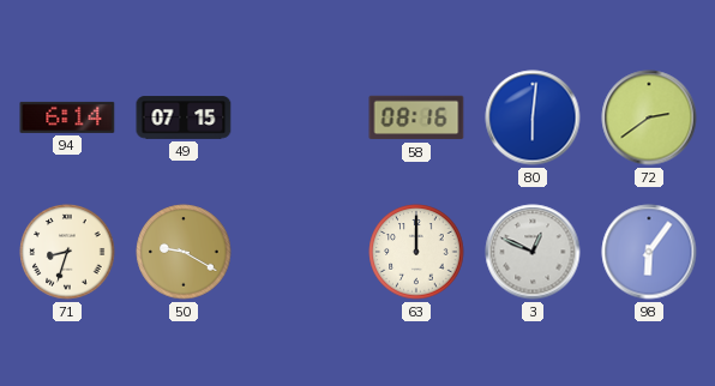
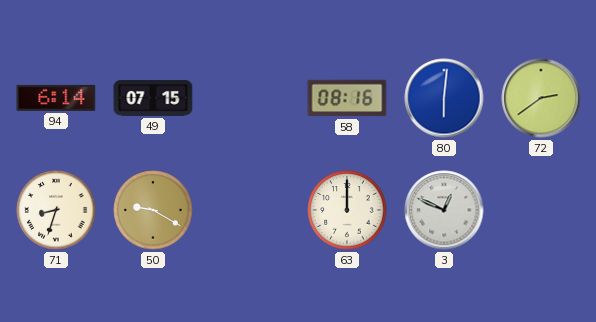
98: 6:06 -> none (649, 252)
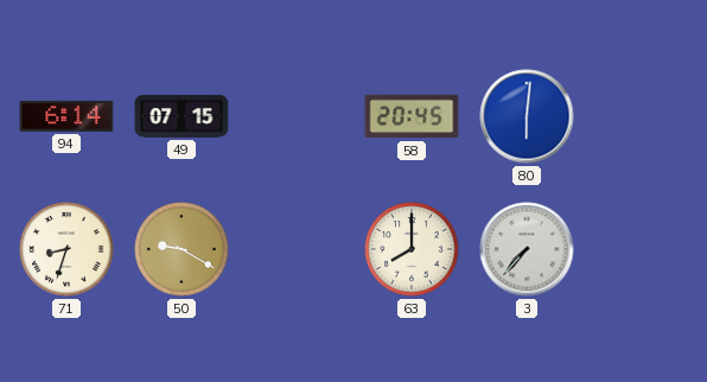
58: 08:16 -> 20:45 (412, 116)
72: 2:39 -> none (541, 98)
63: 12:00 -> 8:00 (412, 249)
3: 12:49 -> 7:37 (527, 249)
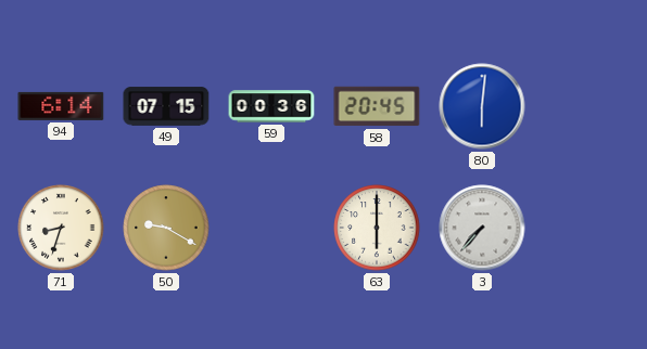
59: none -> 00:36 (271, 106)
63: 8:00 -> 6:00 (377, 228)
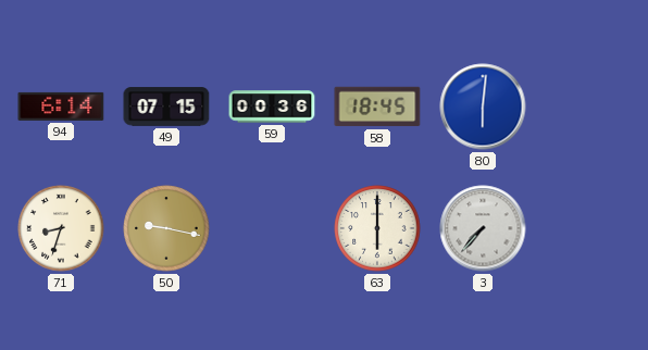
58: 20:45 -> 18:45 (377, 107)
50: 9:20 -> 9:17 (166, 228)
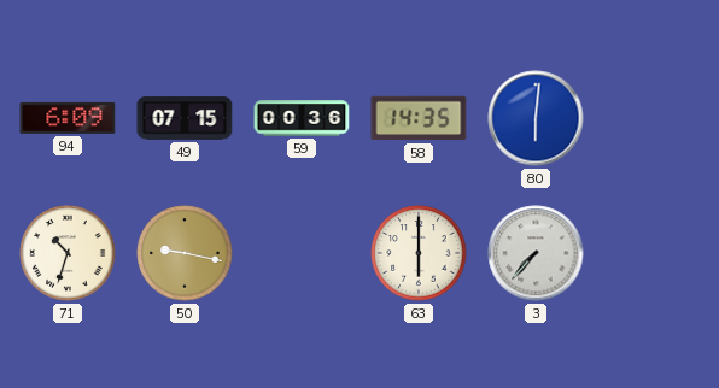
94: 6:14 -> 6:09 (68, 118)
58: 18:45 -> 14:35 (419, 118)
71: 8:33 -> 10:33 (68, 253)
